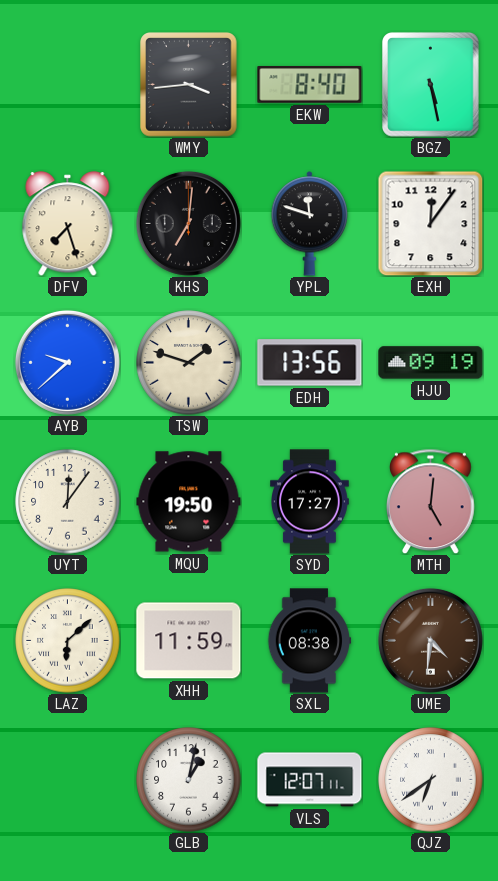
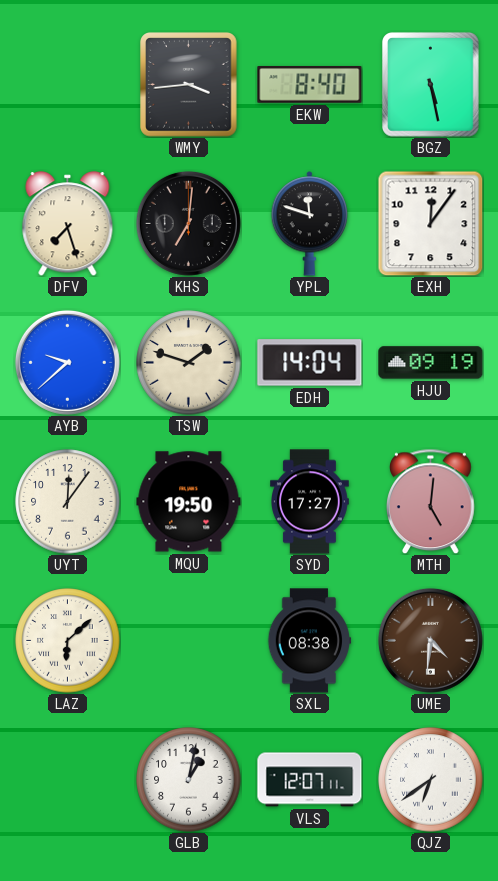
EDH: 13:56 -> 14:04 (310, 363)
XHH: 11:59 -> none (189, 641)
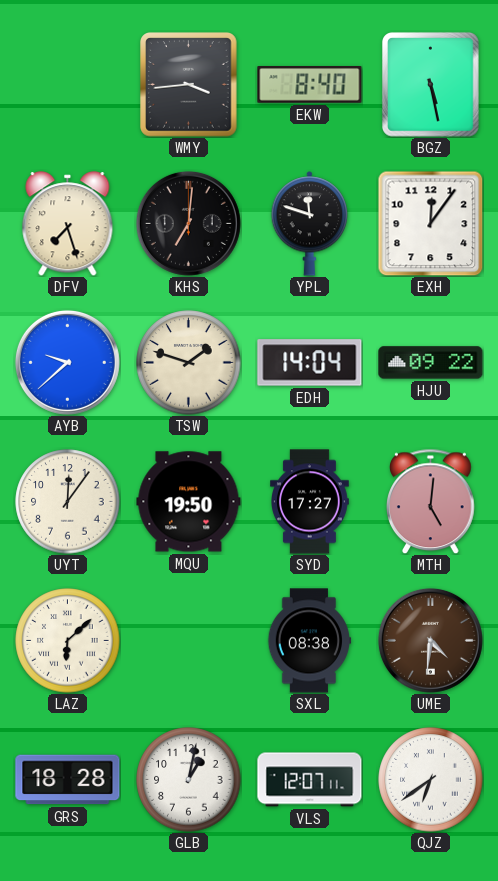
HJU: 09:19 -> 09:22 (431, 363)
GRS: none -> 18:28 (68, 780)
